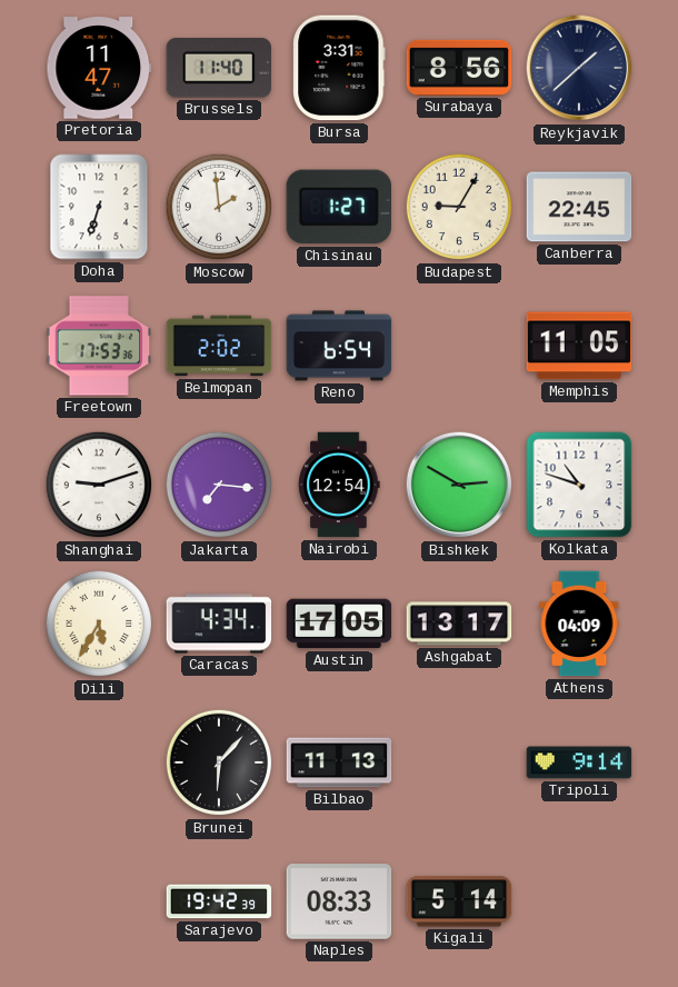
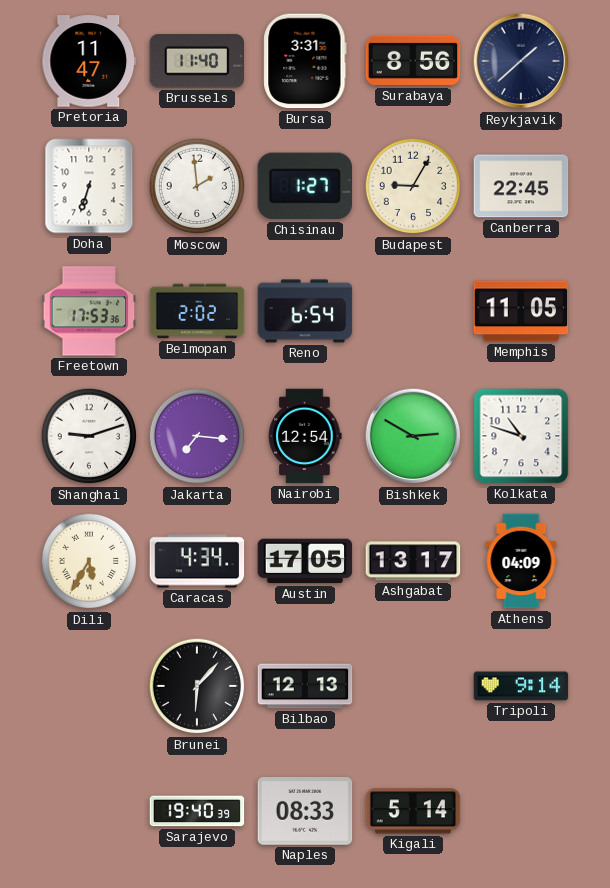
Bilbao: 11:13 -> 12:13 (305, 686)
Sarajevo: 19:42 -> 19:40 (197, 811)
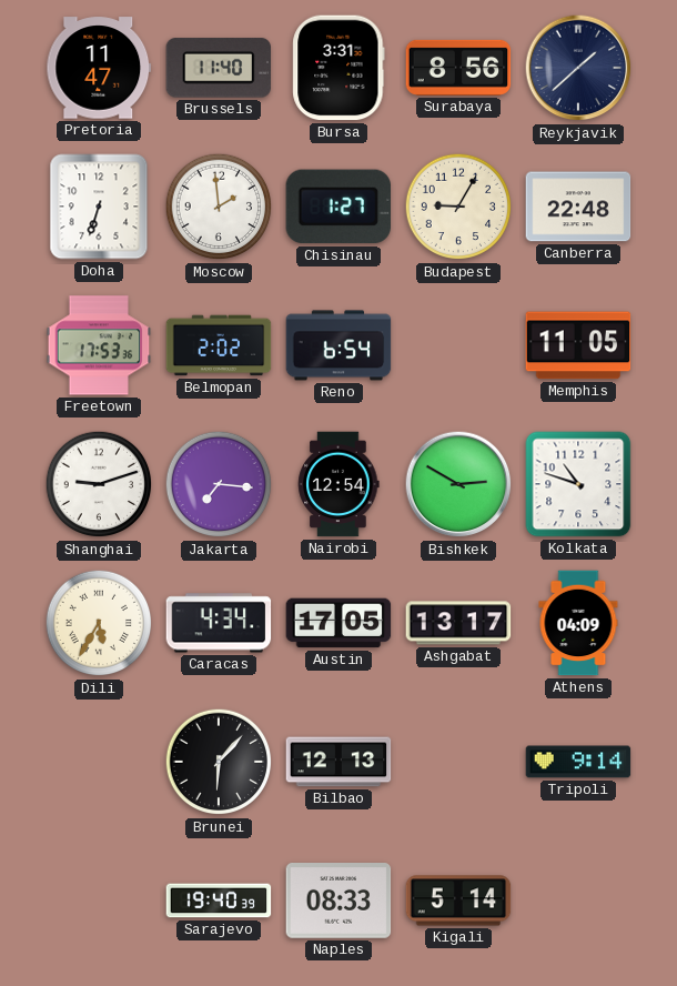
Canberra: 22:45 -> 22:48 (578, 207)
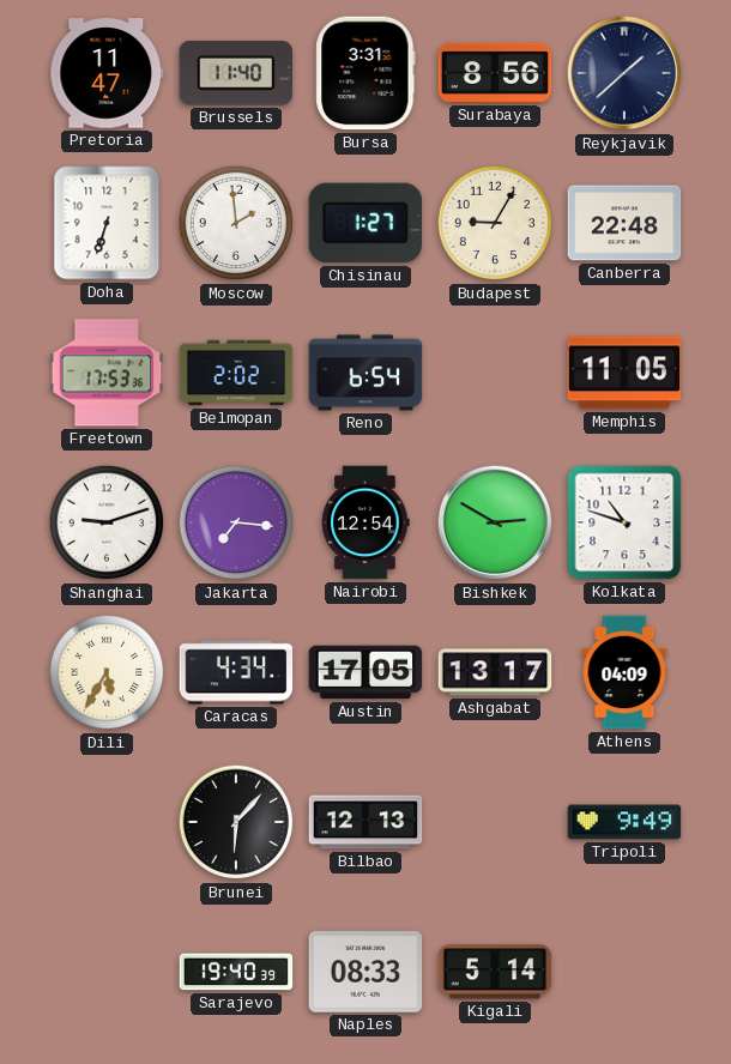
Tripoli: 9:14 -> 9:49 (624, 822)
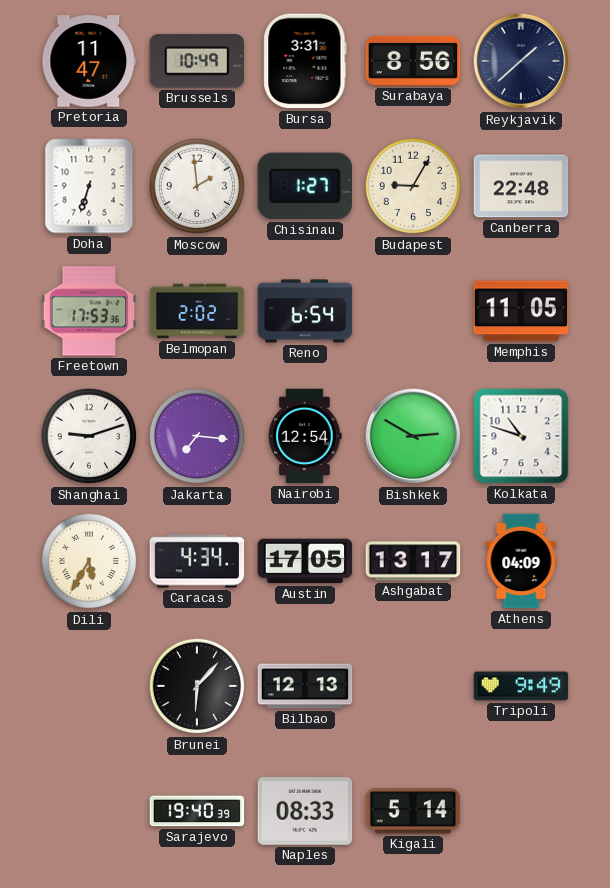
Brussels: 11:40 -> 10:49 (197, 61)
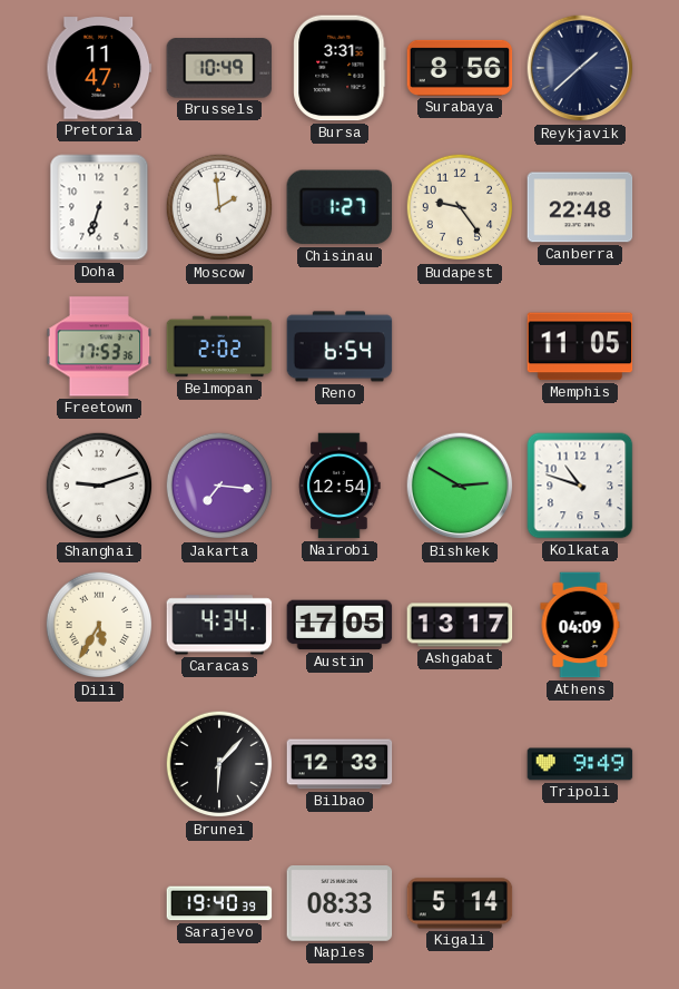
Budapest: 9:05 -> 9:24 (460, 207)
Bilbao: 12:13 -> 12:33 (339, 764)
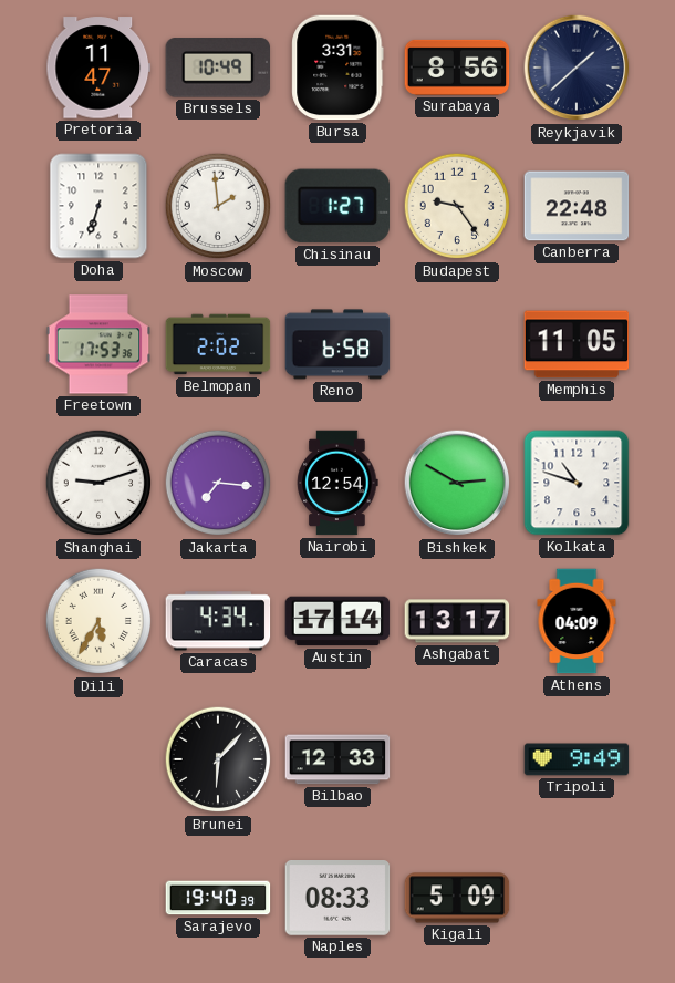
Reno: 6:54 -> 6:58 (337, 344)
Austin: 17:05 -> 17:14 (337, 621)
Kigali: 5:14 -> 5:09 (457, 898)
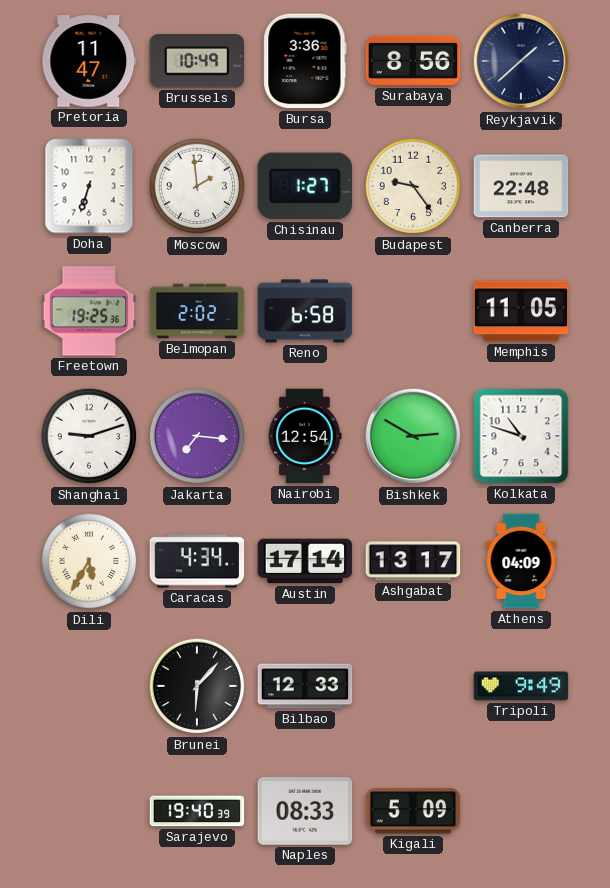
Bursa: 3:31 -> 3:36 (305, 61)
Freetown: 17:53 -> 19:25 (89, 311)
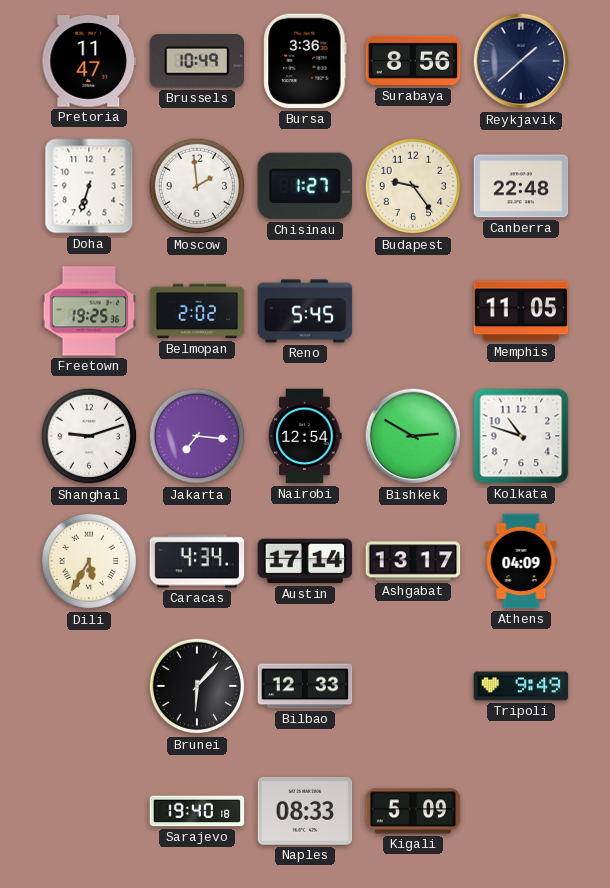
Reno: 6:58 -> 5:45 (305, 311)
Sarajevo: 19:40:39 -> 19:40:18 (197, 811)
